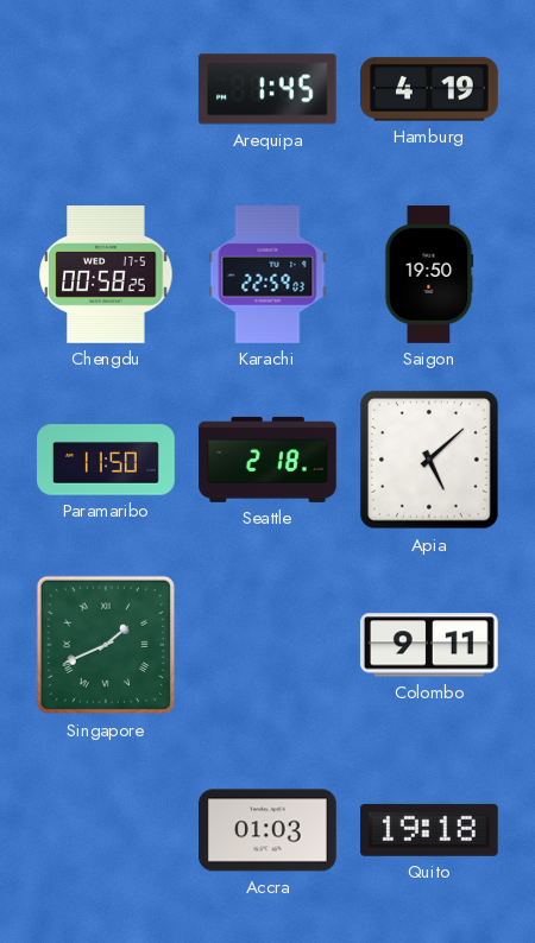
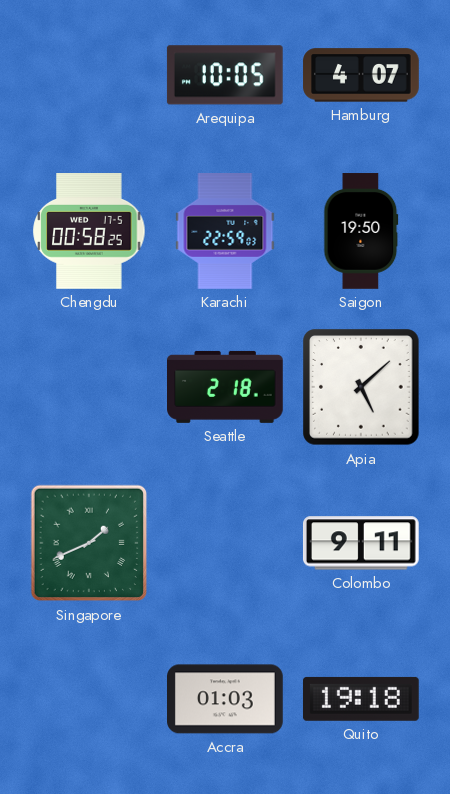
Arequipa: 1:45 -> 10:05 (225, 75)
Hamburg: 4:19 -> 4:07 (361, 75)
Paramaribo: 11:50 -> none (106, 460)
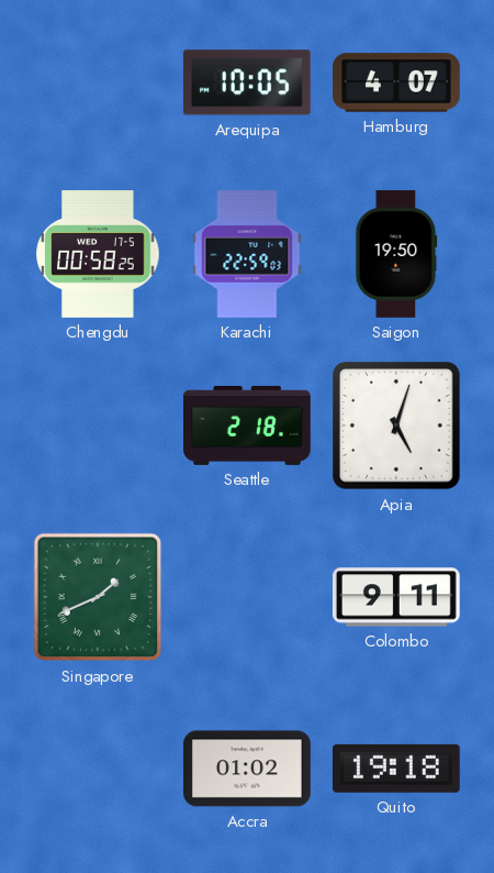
Apia: 5:08 -> 5:03 (396, 426)
Accra: 01:03 -> 01:02 (248, 769)
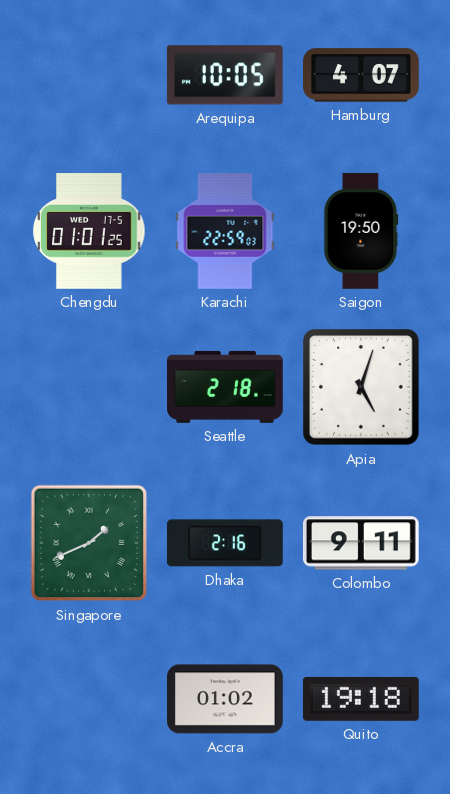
Chengdu: 00:58 -> 01:01 (89, 232)
Dhaka: none -> 2:16 (225, 543)
